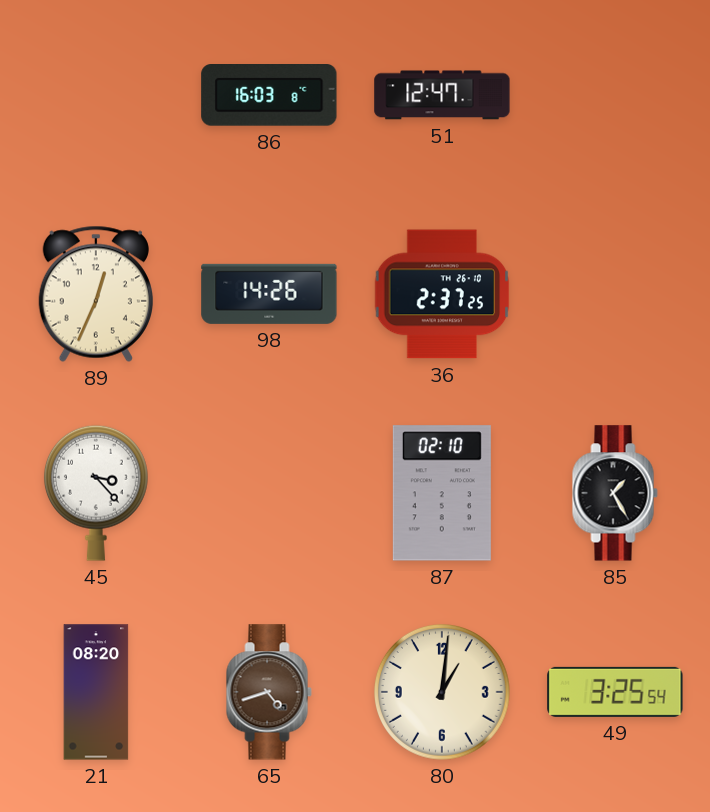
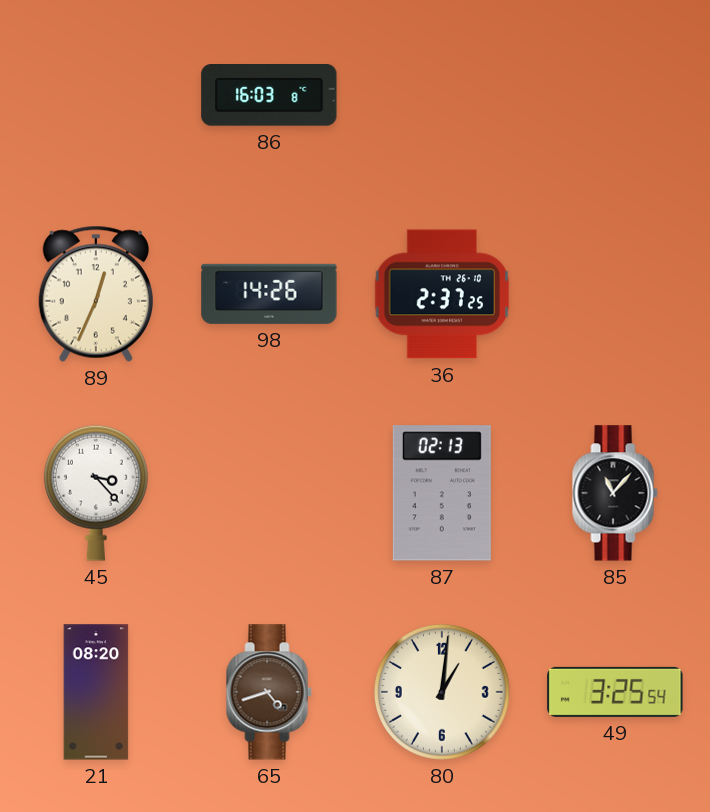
51: 12:47 -> none (442, 95)
87: 02:10 -> 02:13 (442, 493)
85: 1:25 -> 11:07 (615, 493)
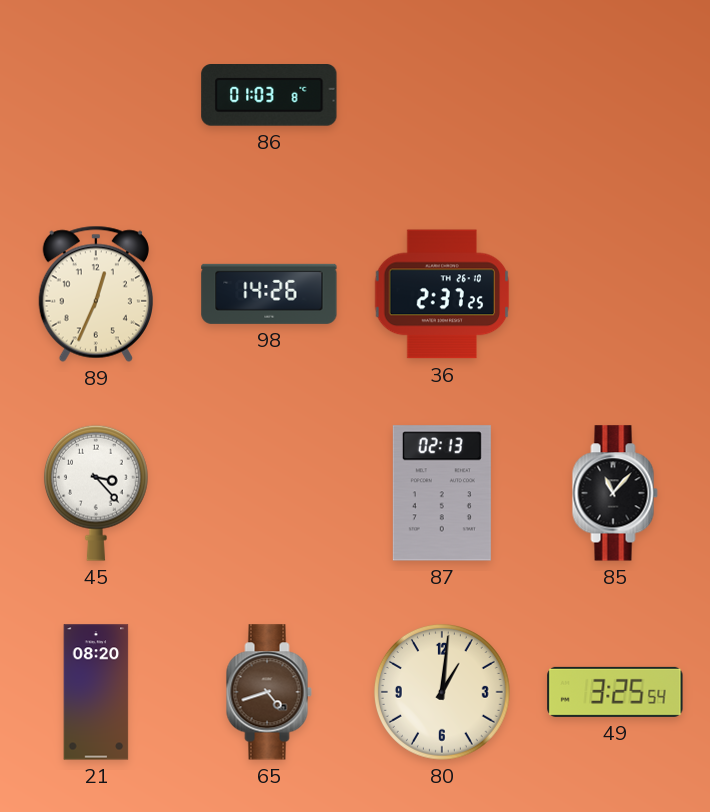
86: 16:03 -> 01:03 (269, 96)
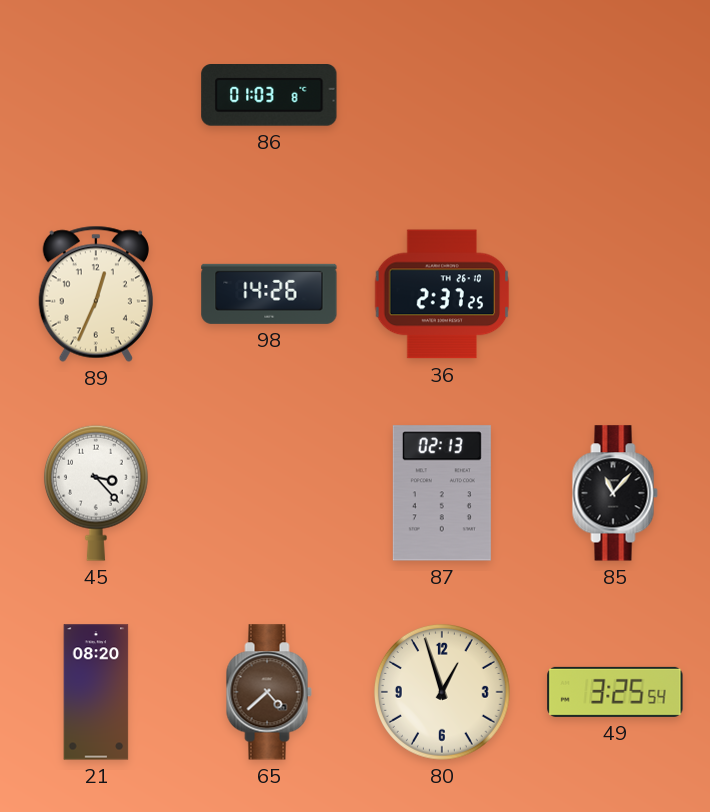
65: 4:42 -> 4:38 (269, 692)
80: 1:01 -> 12:57 (442, 692)
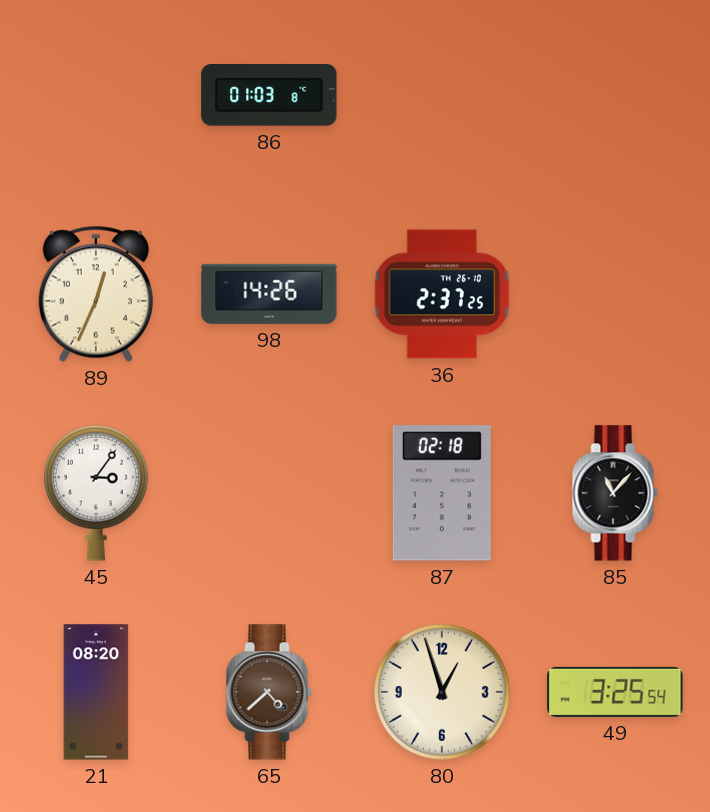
45: 3:23 -> 3:06 (96, 493)
87: 02:13 -> 02:18 (442, 493)
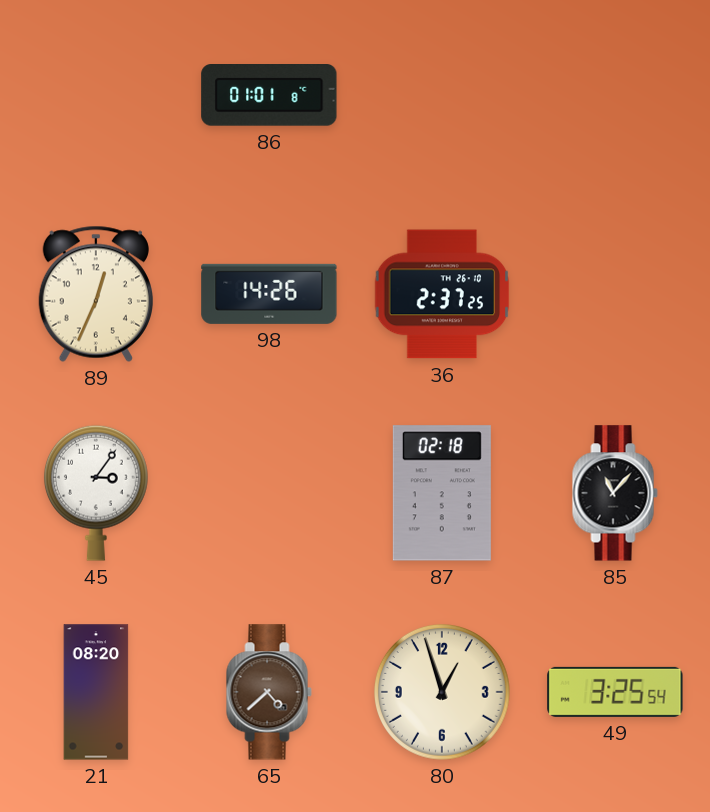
86: 01:03 -> 01:01 (269, 96)
